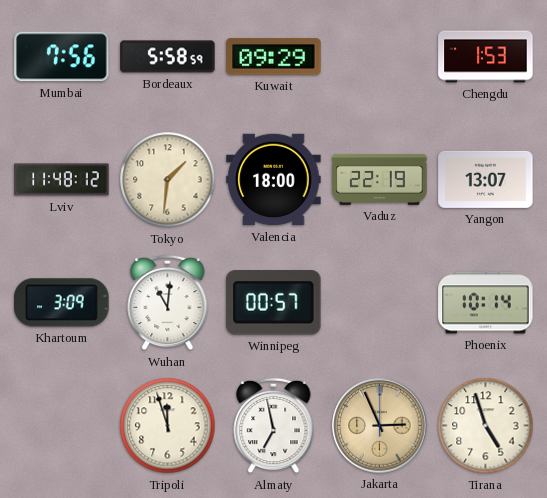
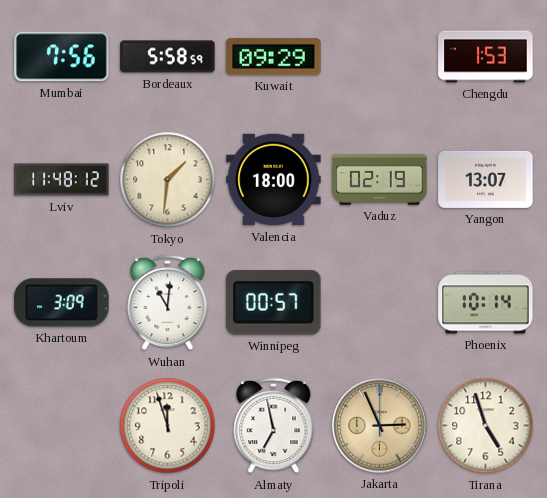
Vaduz: 22:19 -> 02:19 (380, 180)
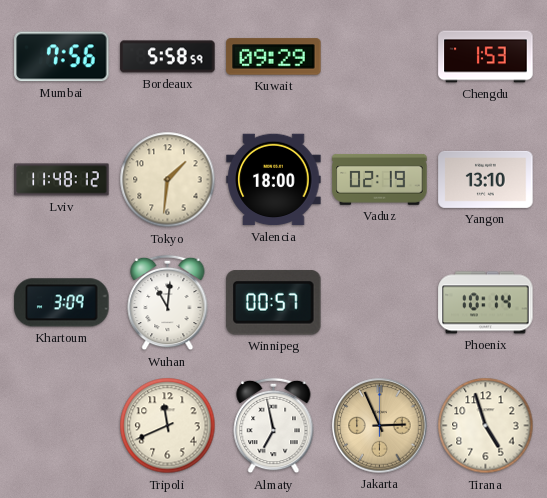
Yangon: 13:07 -> 13:10 (486, 179)
Tripoli: 11:57 -> 11:41 (168, 426)
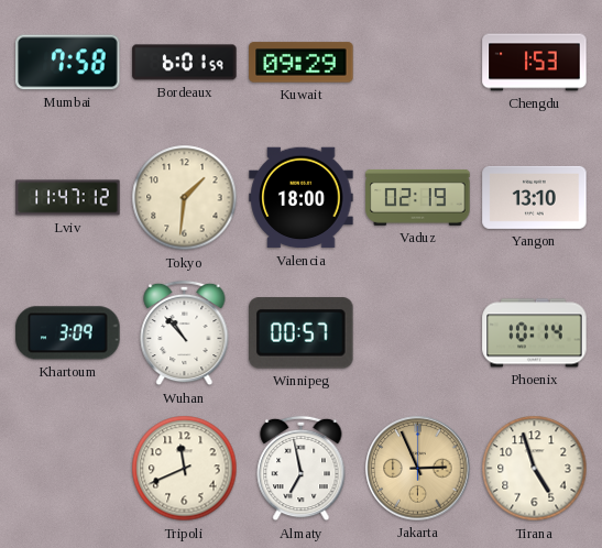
Mumbai: 7:56 -> 7:58 (68, 63)
Bordeaux: 5:58 -> 6:01 (185, 63)
Lviv: 11:48 -> 11:47 (68, 198)
Wuhan: 11:01 -> 10:53 (185, 333)
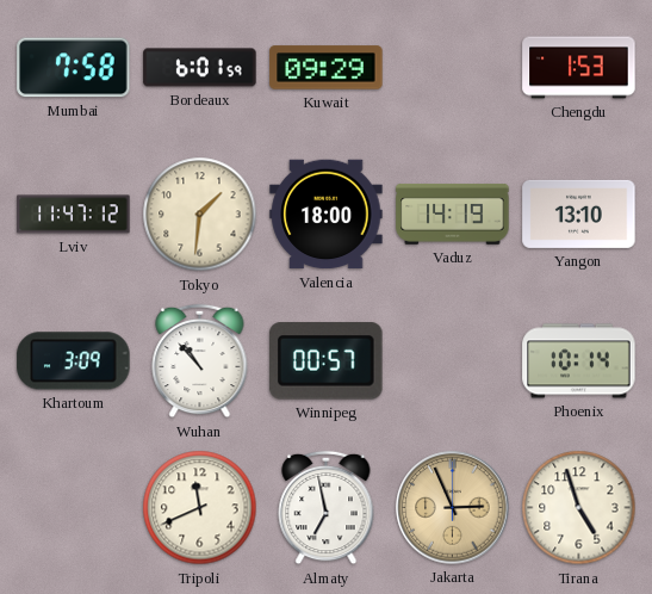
Vaduz: 02:19 -> 14:19 (453, 215)
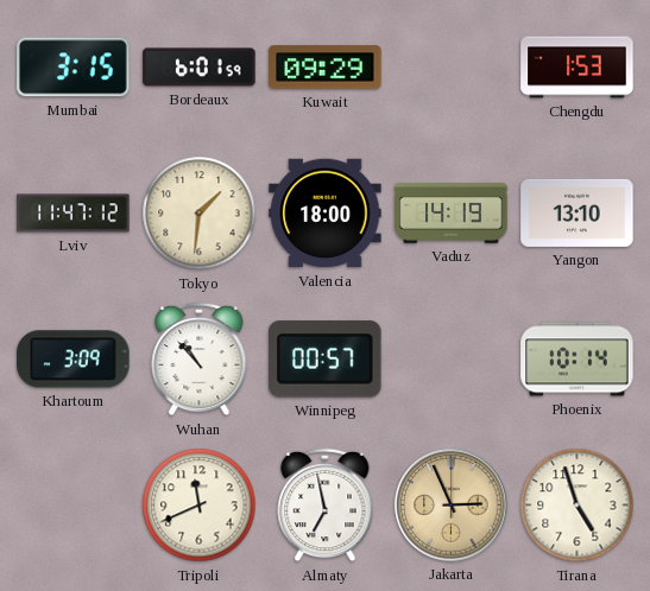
Mumbai: 7:58 -> 3:15 (74, 68)
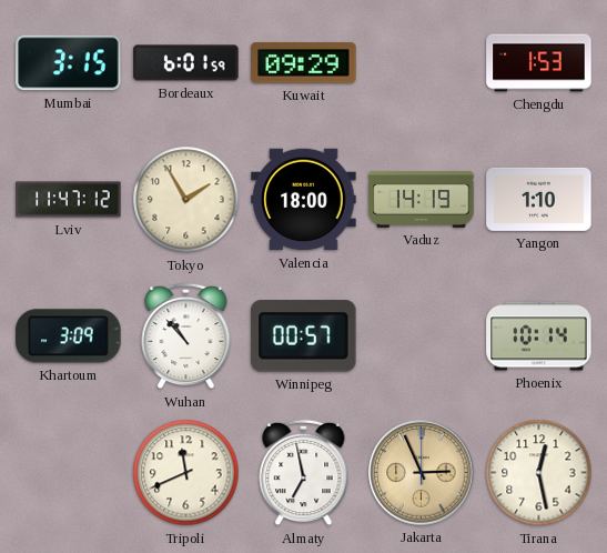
Tokyo: 1:31 -> 1:55 (186, 200)
Yangon: 13:10 -> 1:10 (539, 199)
Tirana: 4:57 -> 12:28 (539, 473)
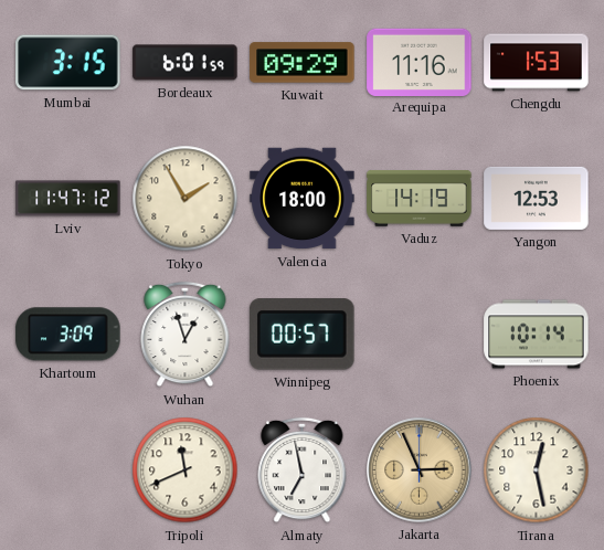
Arequipa: none -> 11:16 (420, 62)
Yangon: 1:10 -> 12:53 (537, 198)
Wuhan: 10:53 -> 12:57 (186, 335)
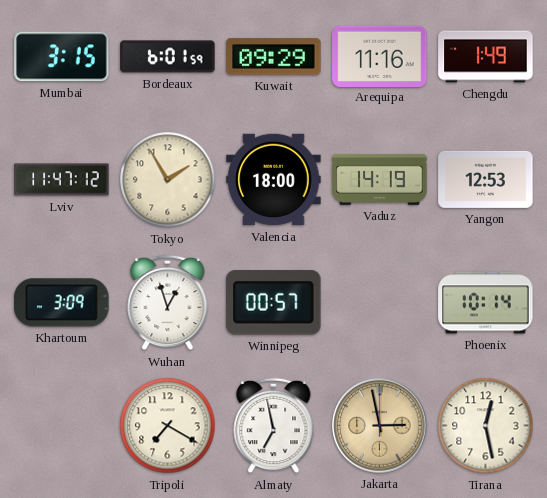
Chengdu: 1:53 -> 1:49 (486, 57)
Tripoli: 11:41 -> 7:20 (168, 426)
Jakarta: 2:56 -> 2:58 (380, 426)
